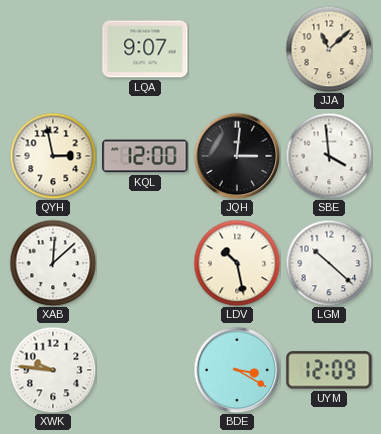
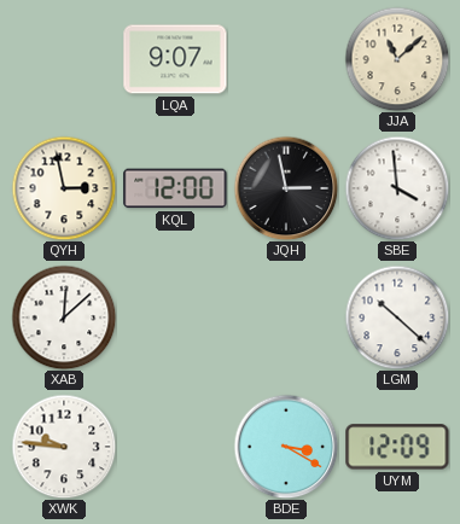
JQH: 3:01 -> 2:58 (286, 188)
LDV: 10:28 -> none (237, 263)
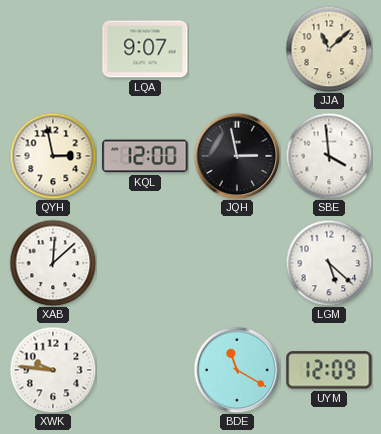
LGM: 10:22 -> 5:22 (329, 263)
BDE: 3:20 -> 11:20 (237, 370)
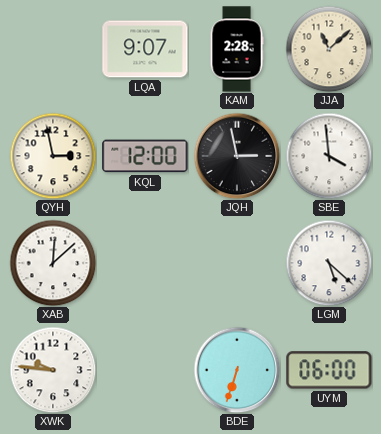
KAM: none -> 2:28 (237, 49)
BDE: 11:20 -> 6:33 (237, 370)
UYM: 12:09 -> 06:00 (329, 370)
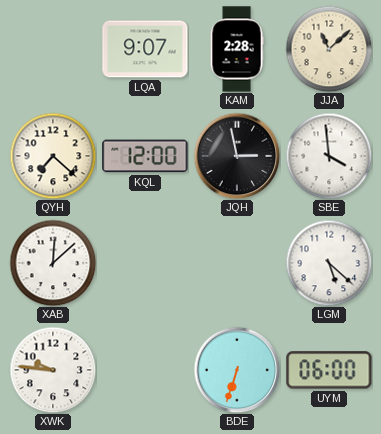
QYH: 2:58 -> 7:22 (53, 156)
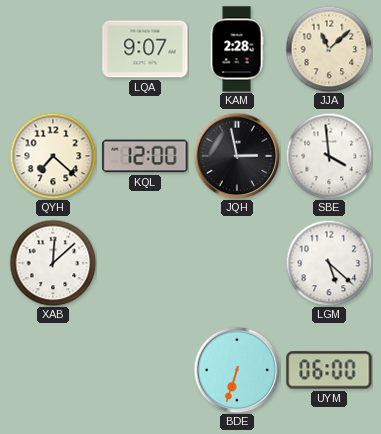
XWK: 9:46 -> none (53, 370)
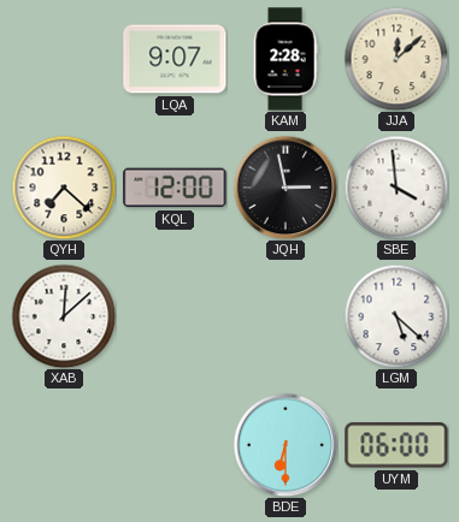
JJA: 11:08 -> 12:08 (396, 59)
BDE: 6:33 -> 6:30 (286, 445)
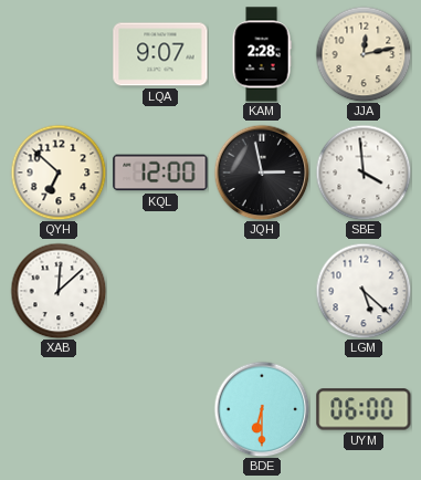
JJA: 12:08 -> 12:13 (364, 54)
QYH: 7:22 -> 6:52 (59, 173)
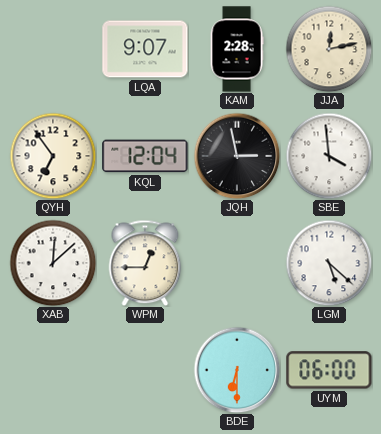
QYH: 6:52 -> 6:54 (53, 156)
KQL: 12:00 -> 12:04 (145, 156)
WPM: none -> 12:45 (145, 263)
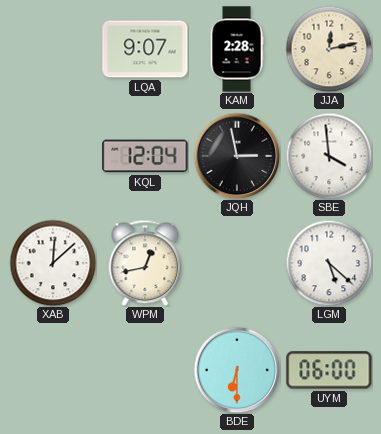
QYH: 6:54 -> none (53, 156)
WPM: 12:45 -> 12:43 (145, 263)
